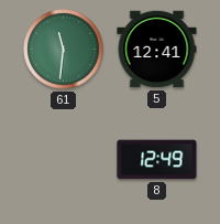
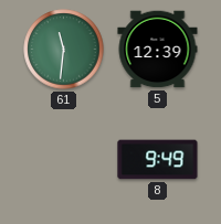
5: 12:41 -> 12:39 (158, 50)
8: 12:49 -> 9:49 (158, 160)
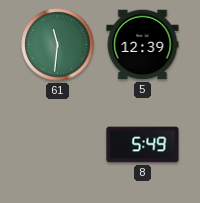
8: 9:49 -> 5:49 (143, 145)
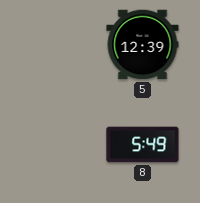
61: 11:31 -> none (58, 45)
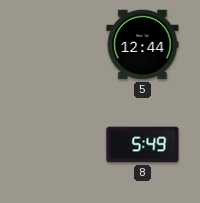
5: 12:39 -> 12:44 (143, 45)
